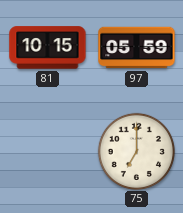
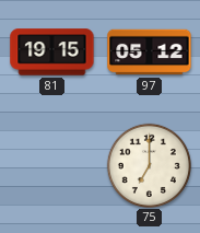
81: 10:15 -> 19:15 (52, 53)
97: 05:59 -> 05:12 (150, 53)
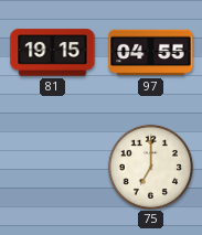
97: 05:12 -> 04:55 (151, 53)
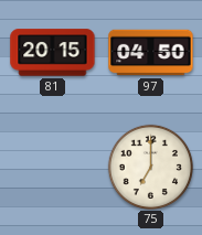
81: 19:15 -> 20:15 (53, 53)
97: 04:55 -> 04:50 (151, 53)
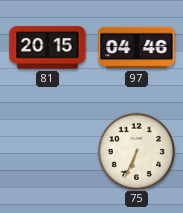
97: 04:50 -> 04:46 (137, 48)
75: 7:00 -> 6:34 (136, 151)
